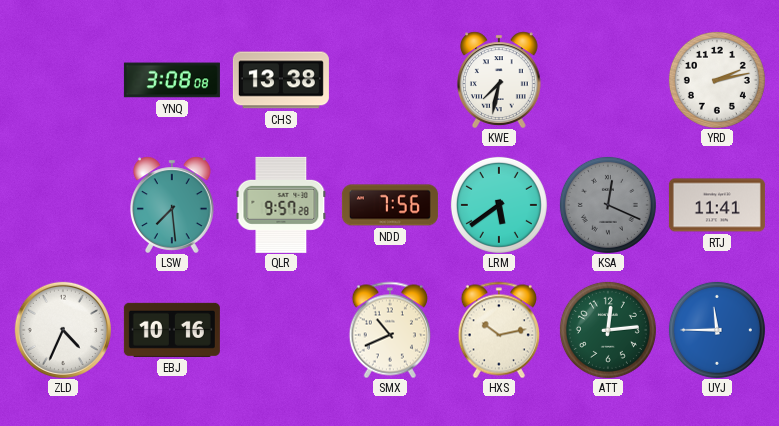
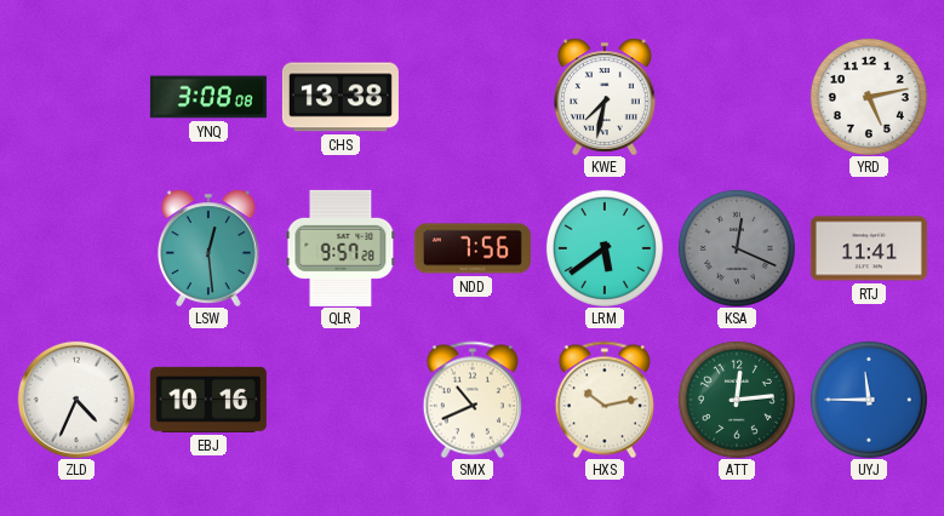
YRD: 2:13 -> 5:13 (869, 97)
LSW: 7:29 -> 12:29 (208, 248)
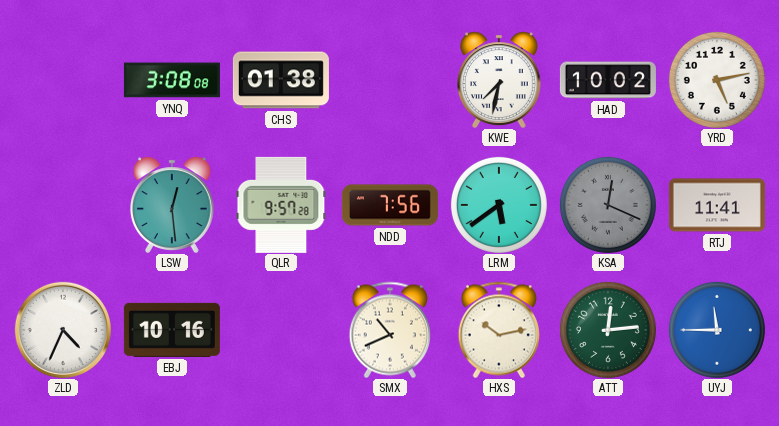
CHS: 13:38 -> 01:38 (281, 80)
HAD: none -> 10:02 (608, 80)
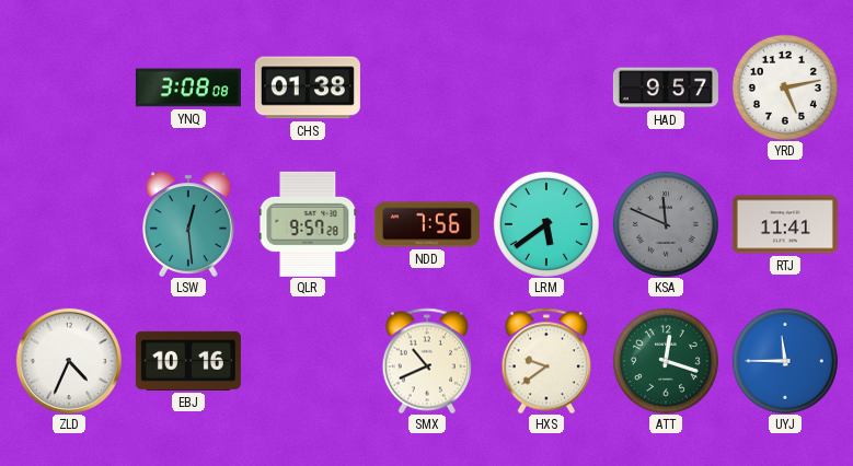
KWE: 7:32 -> none (499, 80)
HAD: 10:02 -> 9:57 (666, 88)
KSA: 12:19 -> 11:49 (666, 224)
HXS: 10:13 -> 9:39 (546, 361)
ATT: 12:14 -> 12:18 (666, 361)
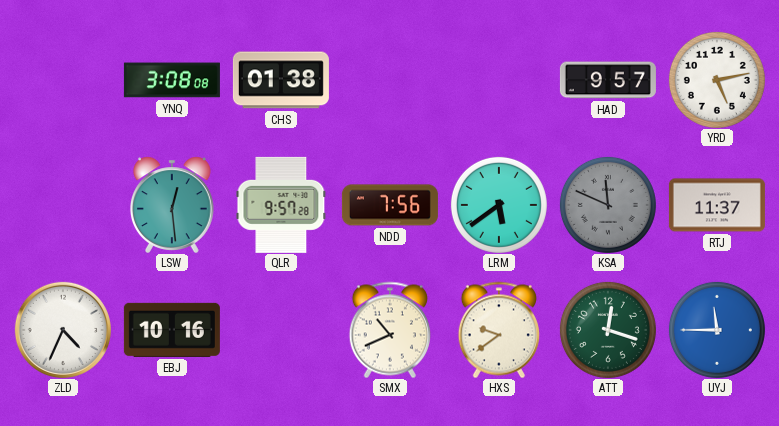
RTJ: 11:41 -> 11:37 (717, 205)
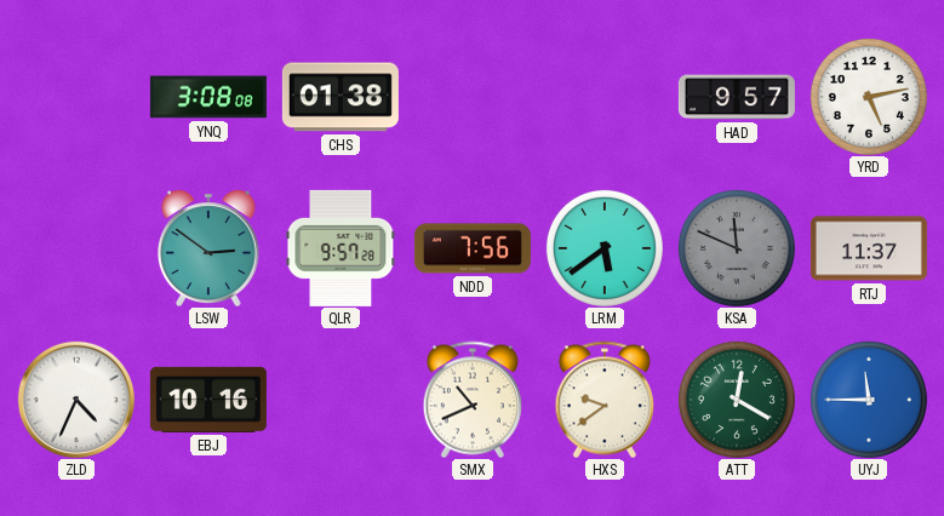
LSW: 12:29 -> 2:51 (208, 248)
ATT: 12:18 -> 12:20 (737, 400)
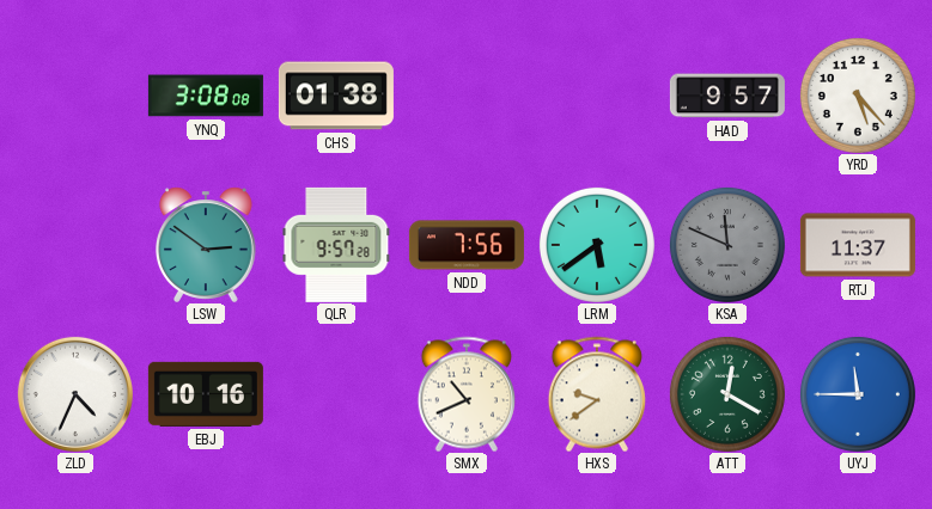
YRD: 5:13 -> 5:23 (858, 96)
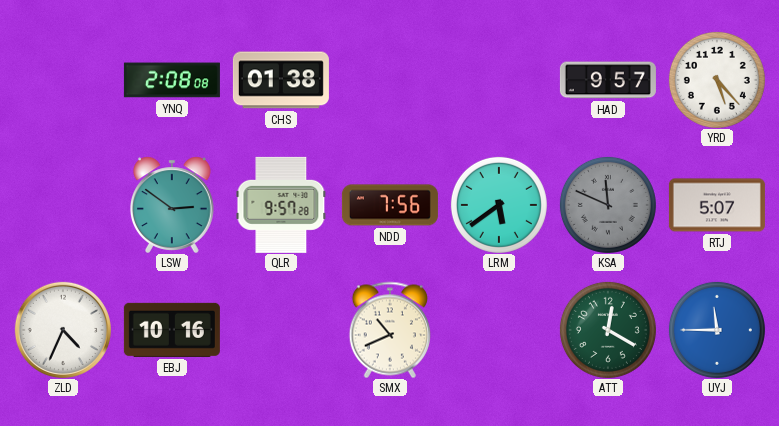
YNQ: 3:08 -> 2:08 (172, 80)
RTJ: 11:37 -> 5:07 (717, 205)
HXS: 9:39 -> none (597, 394)
